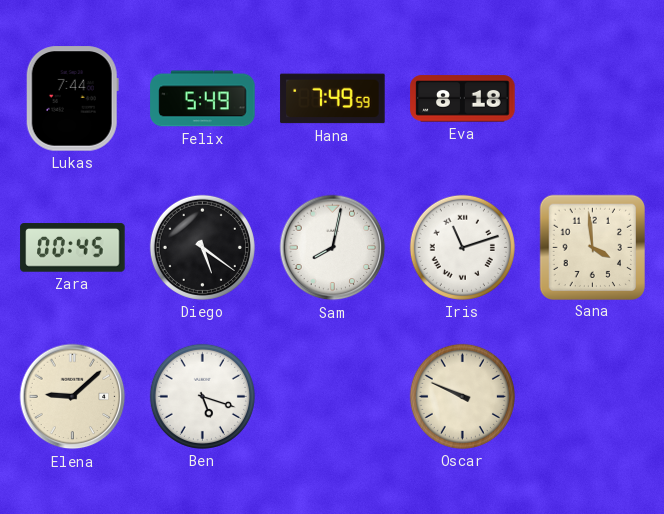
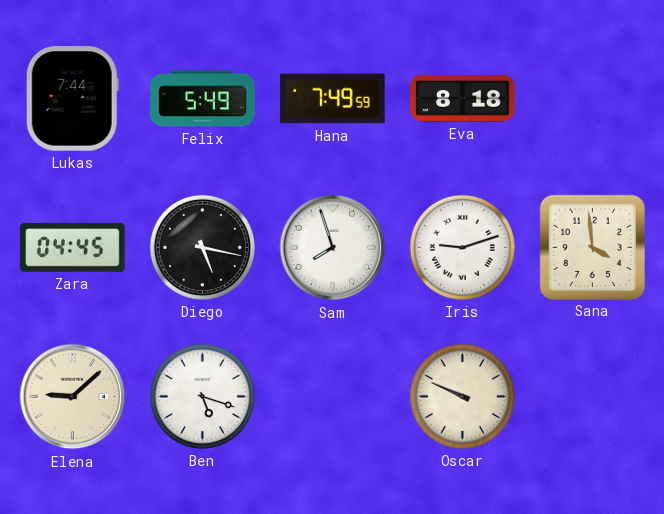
Zara: 00:45 -> 04:45 (73, 248)
Diego: 5:21 -> 5:17 (202, 247)
Sam: 8:02 -> 7:57 (333, 248)
Iris: 11:12 -> 9:12 (462, 247)
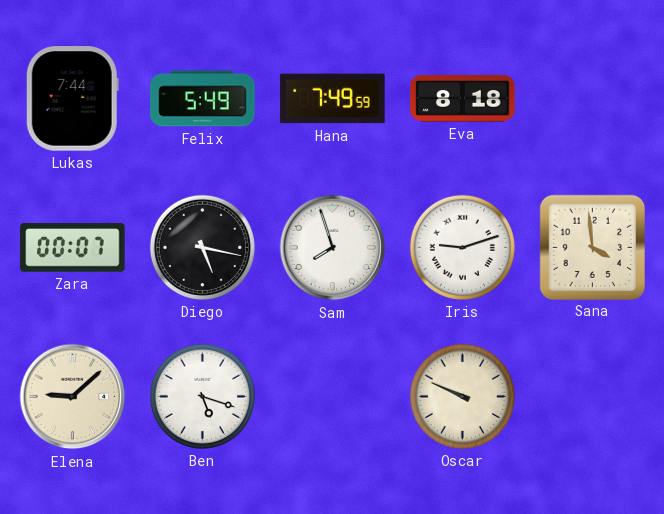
Zara: 04:45 -> 00:07 (73, 248)
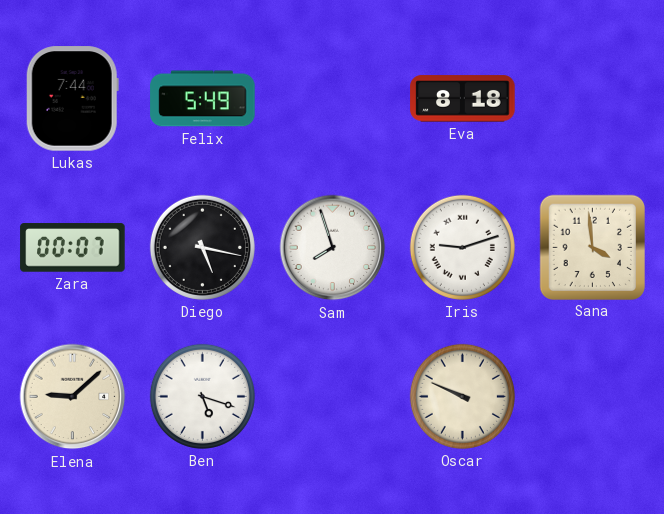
Hana: 7:49 -> none (333, 99)
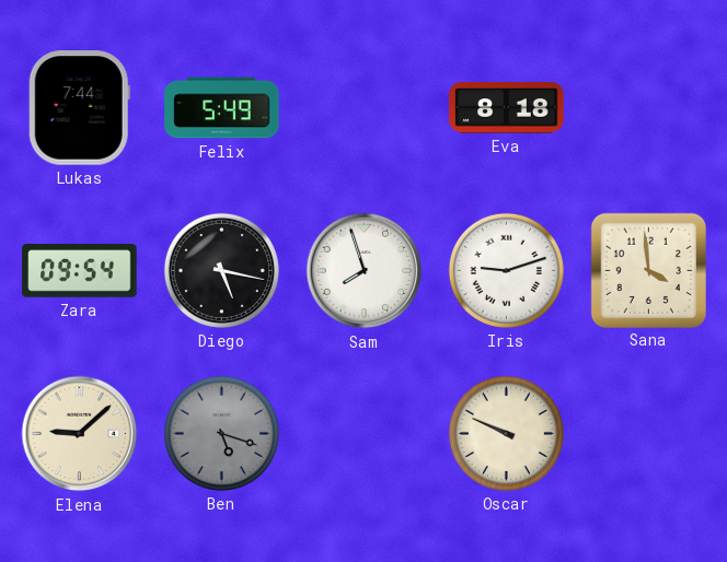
Zara: 00:07 -> 09:54 (80, 271)
Ben dial: white -> grey (221, 433)
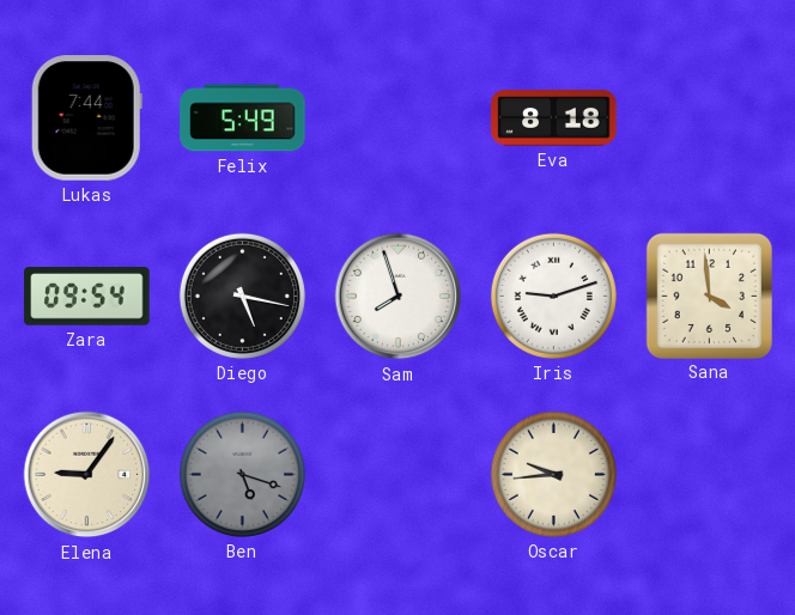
Elena: 9:08 -> 9:06 (87, 475)
Oscar: 9:49 -> 9:44 (553, 474)
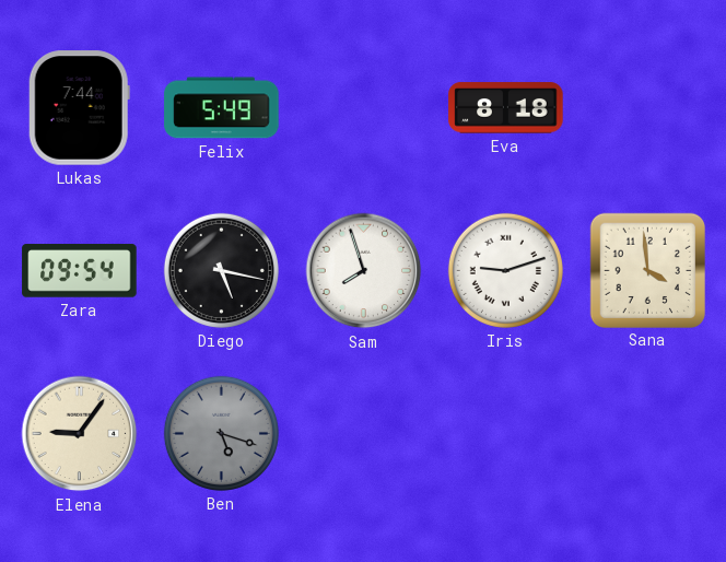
Oscar: 9:44 -> none (553, 474)
